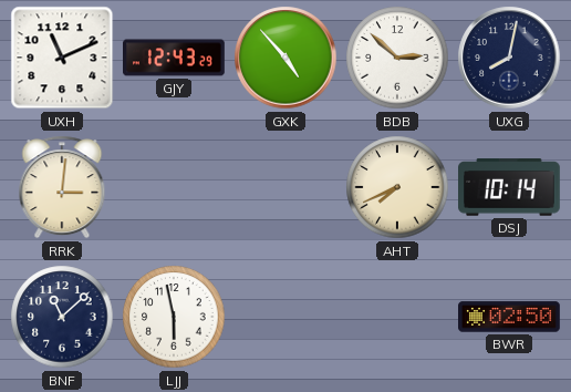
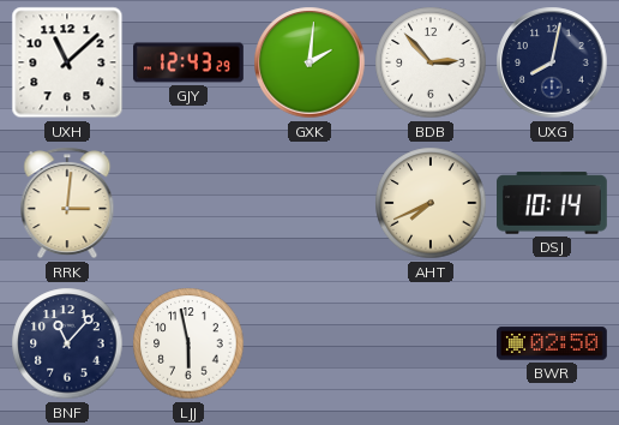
UXH: 11:11 -> 11:08 (67, 62)
GXK: 4:53 -> 2:01 (309, 62)
BDB: 2:52 -> 2:53 (431, 62)
BNF: 11:08 -> 11:07 (67, 343)
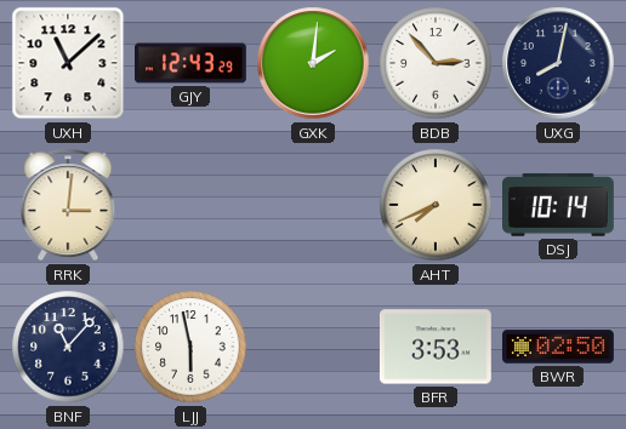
BFR: none -> 3:53 (436, 347)
